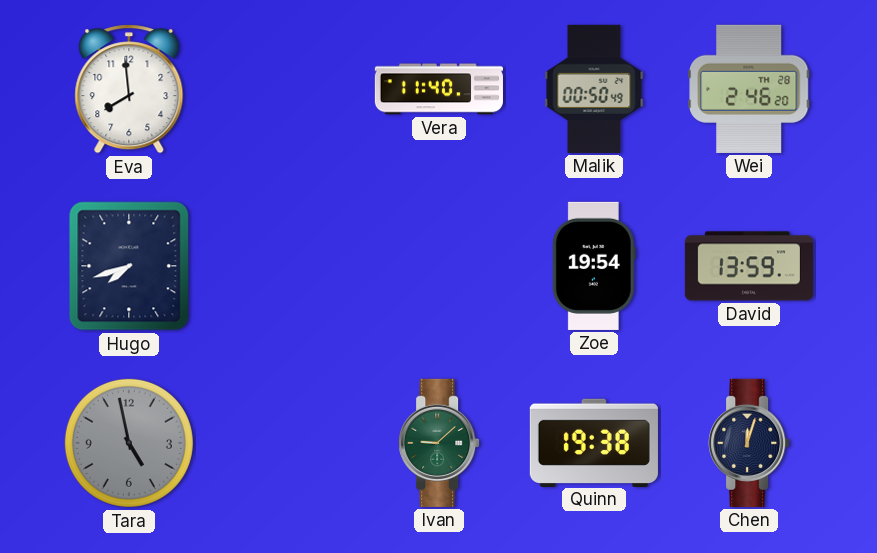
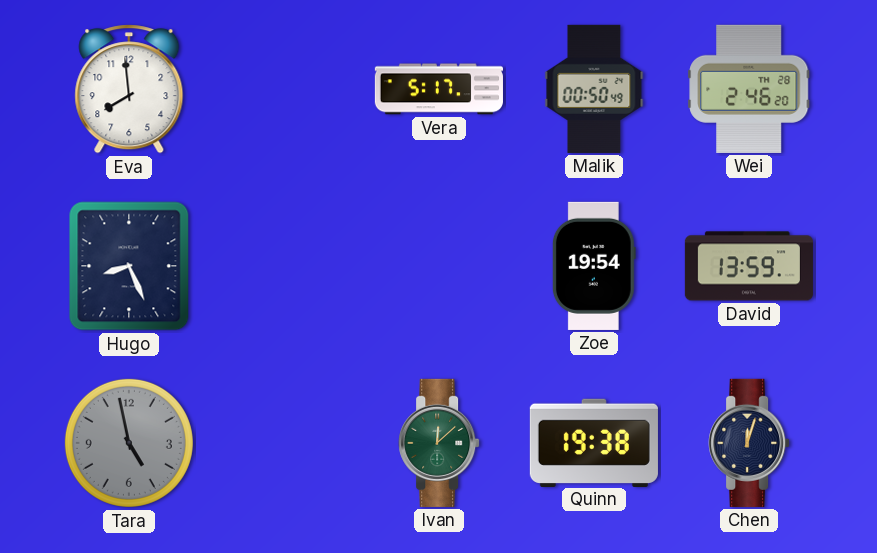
Vera: 11:40 -> 5:17 (439, 89)
Hugo: 7:42 -> 8:26 (129, 266)
Ivan: 9:08 -> 12:08 (439, 443)
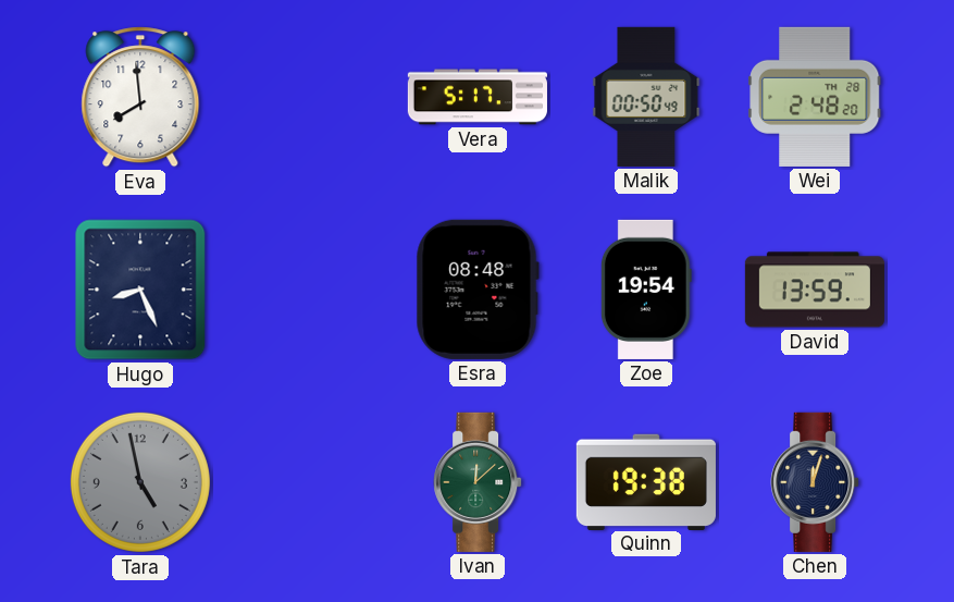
Wei: 2:46 -> 2:48 (815, 97)
Esra: none -> 08:48 (478, 290)
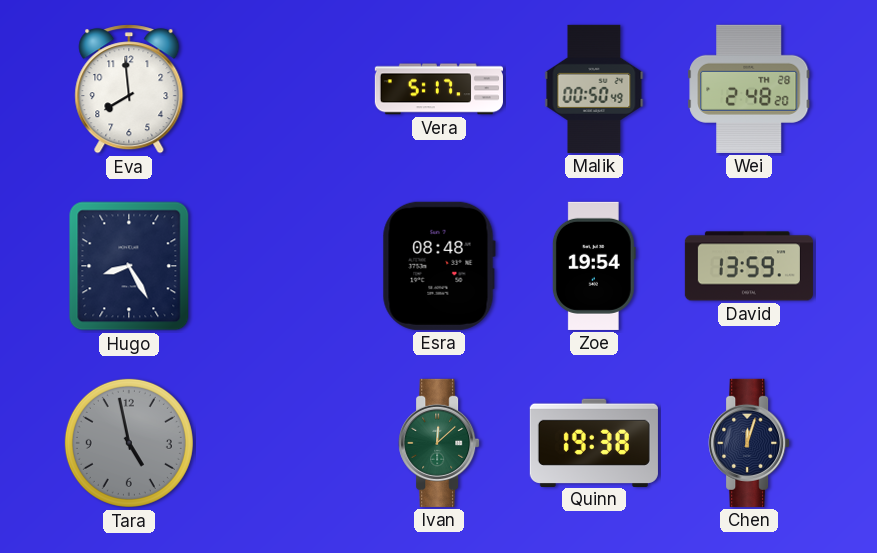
Hugo: 8:26 -> 8:25 (129, 266)
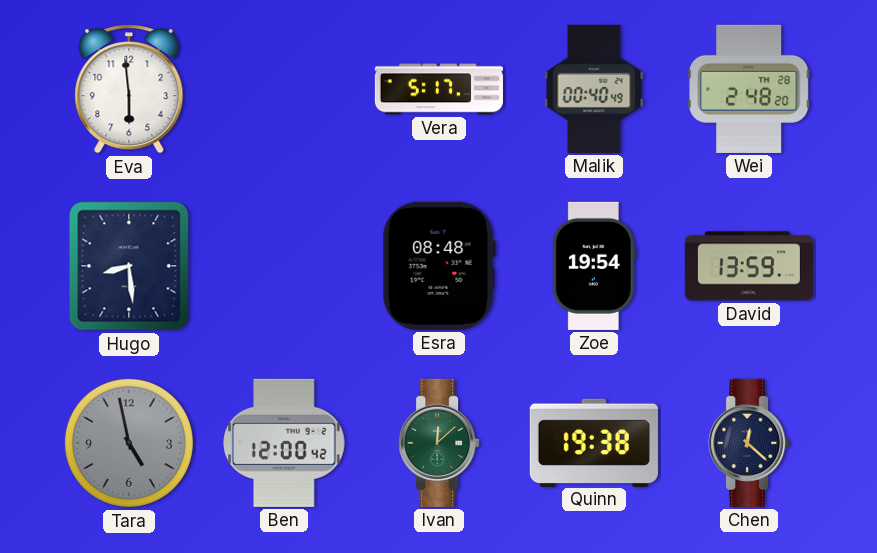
Eva: 7:59 -> 5:59 (129, 89)
Malik: 00:50 -> 00:40 (594, 89)
Hugo: 8:25 -> 8:29 (129, 266)
Ben: none -> 12:00 (284, 443)
Chen: 12:03 -> 12:22 (749, 443)
